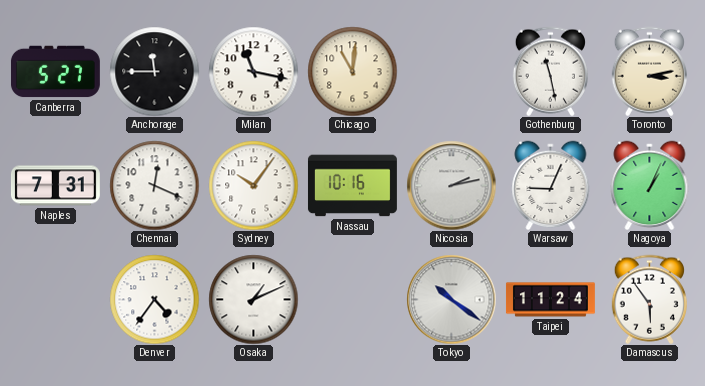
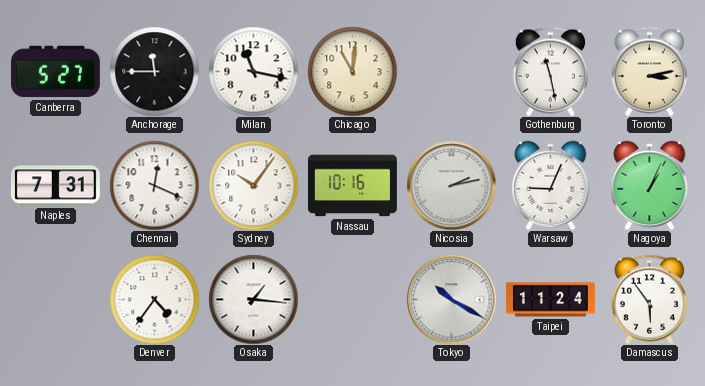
Osaka: 1:11 -> 1:16 (253, 299)
Tokyo: 10:21 -> 10:20 (451, 299)
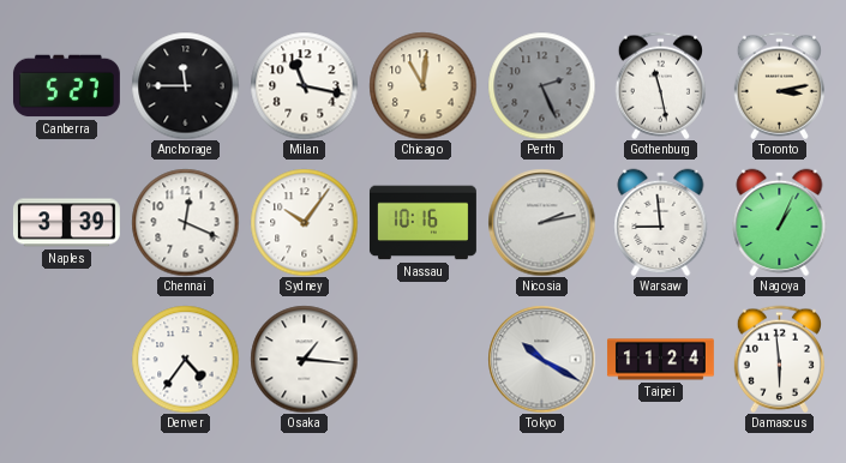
Perth: none -> 2:26 (541, 85)
Naples: 7:31 -> 3:39 (66, 223)
Warsaw: 9:04 -> 8:59 (661, 222)
Damascus: 5:54 -> 5:59 (779, 359)
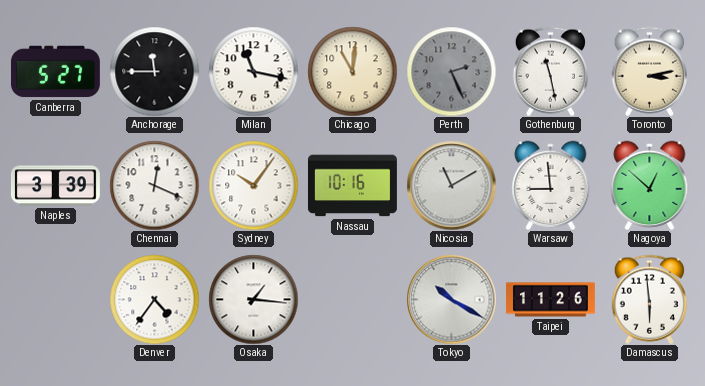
Nicosia: 2:13 -> 11:10 (451, 185)
Nagoya: 1:04 -> 12:52 (650, 185)
Taipei: 11:24 -> 11:26 (550, 300)
